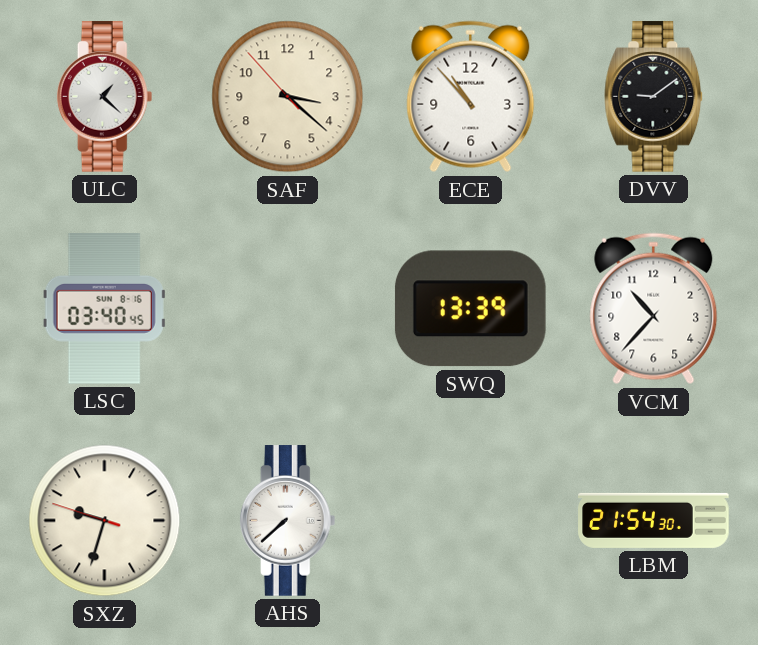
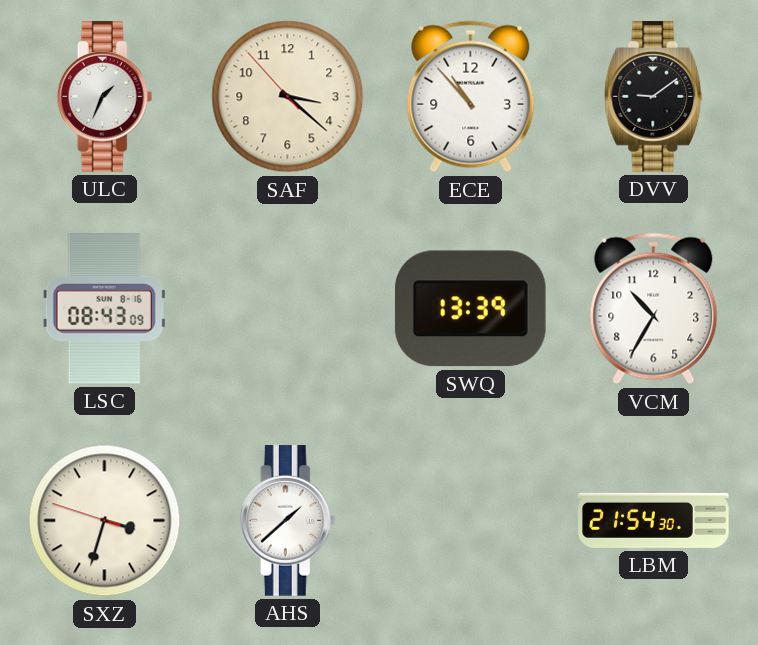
ULC: 1:22 -> 1:34 (105, 97)
LSC: 03:40 -> 08:43 (104, 309)
VCM: 10:37 -> 10:35 (654, 309)
SXZ: 9:32 -> 3:32 (105, 521)
AHS: 7:38 -> 1:38 (288, 521)
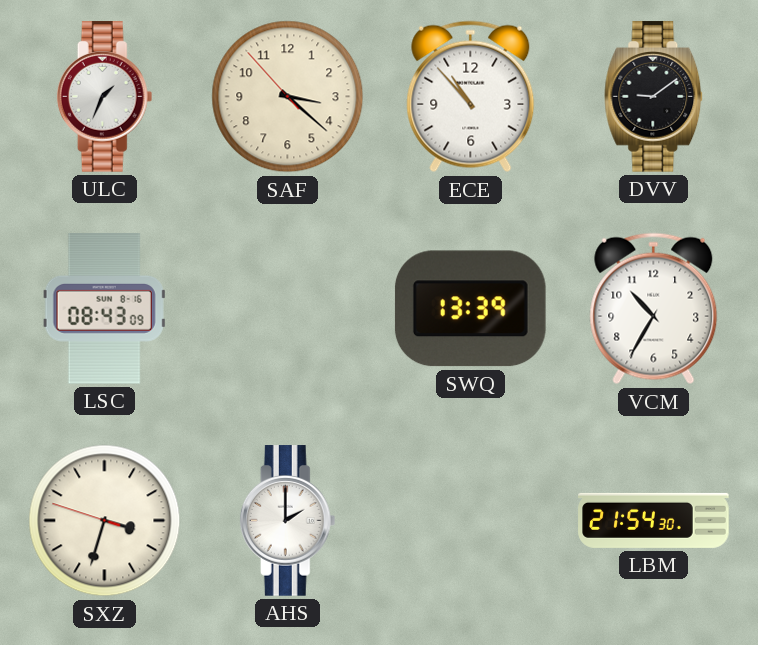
AHS: 1:38 -> 2:00 (288, 521)
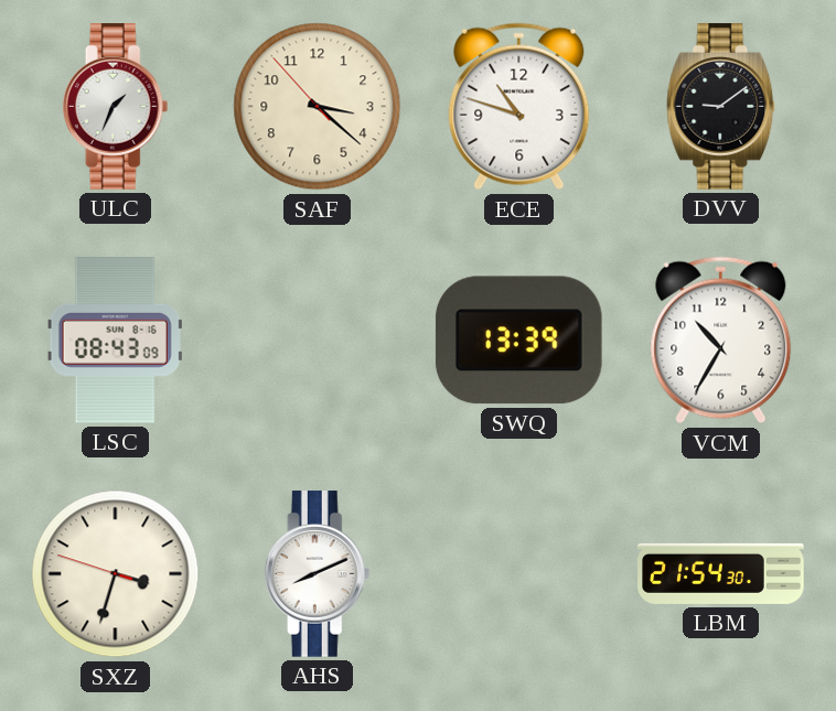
ECE: 10:53 -> 10:48 (519, 107)
AHS: 2:00 -> 8:11 (318, 574)
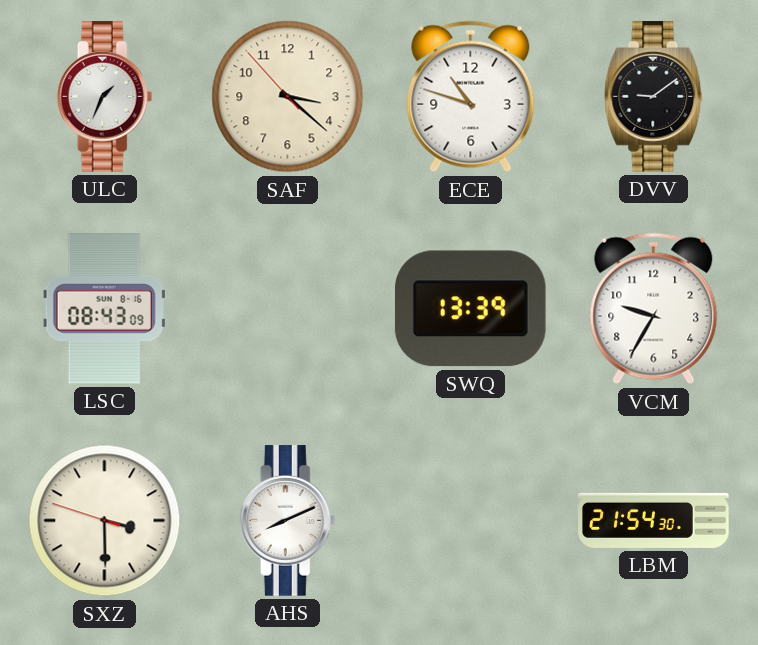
VCM: 10:35 -> 9:35 (654, 309)
SXZ: 3:32 -> 3:29 (105, 521)
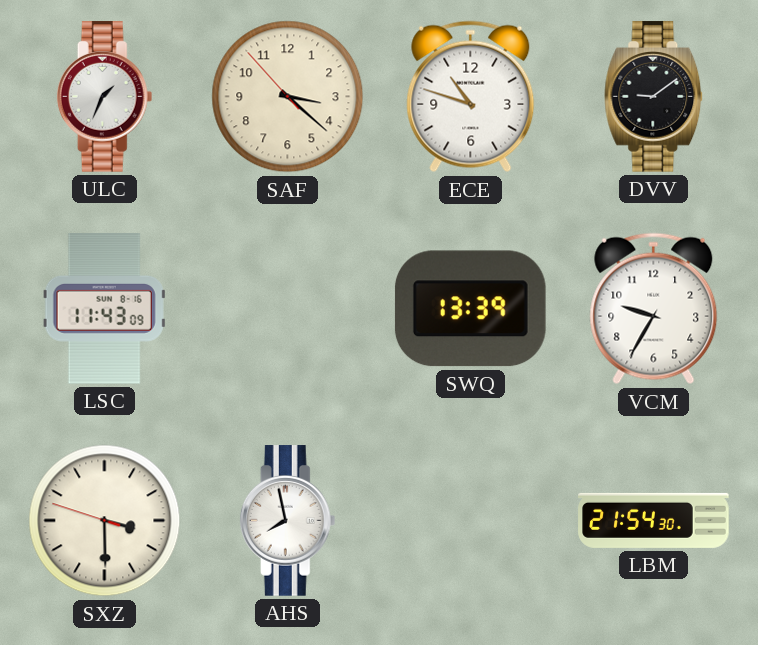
LSC: 08:43 -> 11:43 (104, 309)
AHS: 8:11 -> 7:58 (288, 521)
